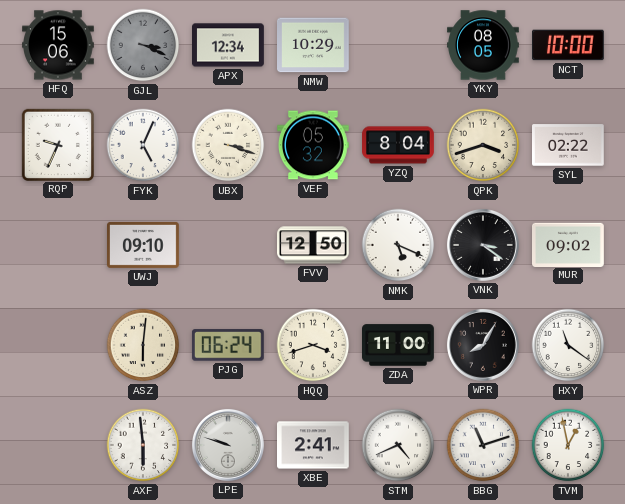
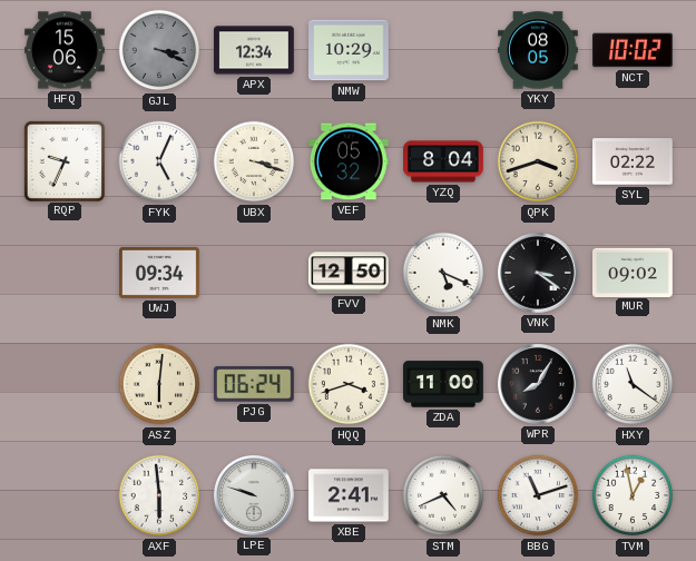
NCT: 10:00 -> 10:02 (634, 50)
UWJ: 09:10 -> 09:34 (160, 273)
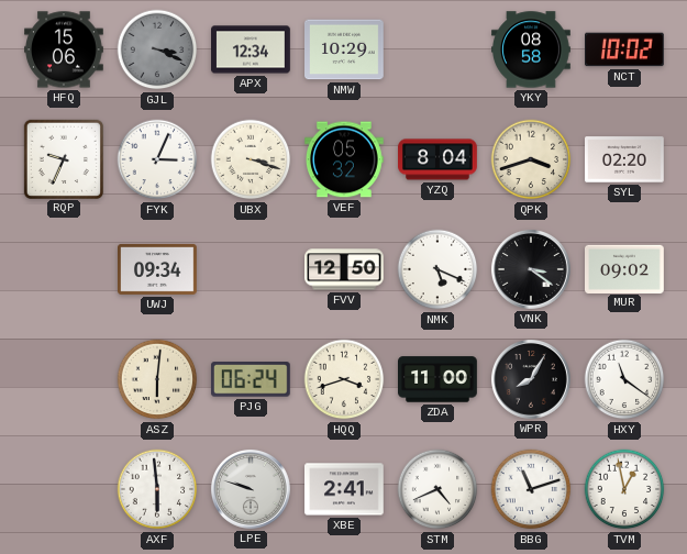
YKY: 08:05 -> 08:58 (532, 49)
FYK: 5:04 -> 3:04 (157, 159)
SYL: 02:22 -> 02:20 (625, 159)
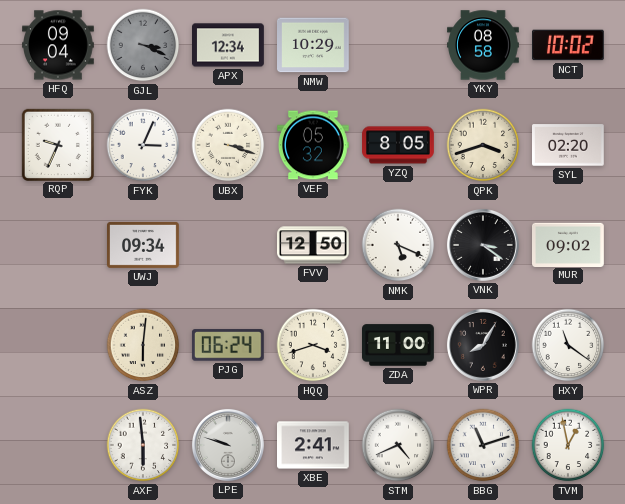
HFQ: 15:06 -> 09:04 (59, 45)
YZQ: 8:04 -> 8:05 (398, 145)
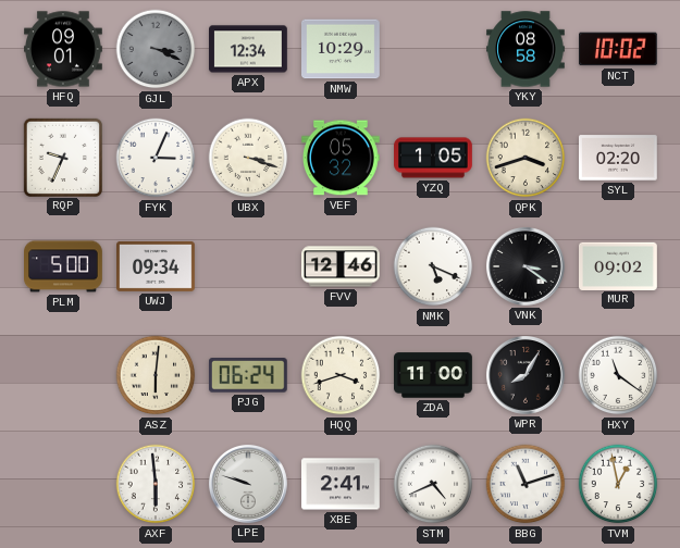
HFQ: 09:04 -> 09:01 (64, 49)
YZQ: 8:05 -> 1:05 (433, 158)
PLM: none -> 5:00 (64, 266)
FVV: 12:50 -> 12:46 (342, 266)
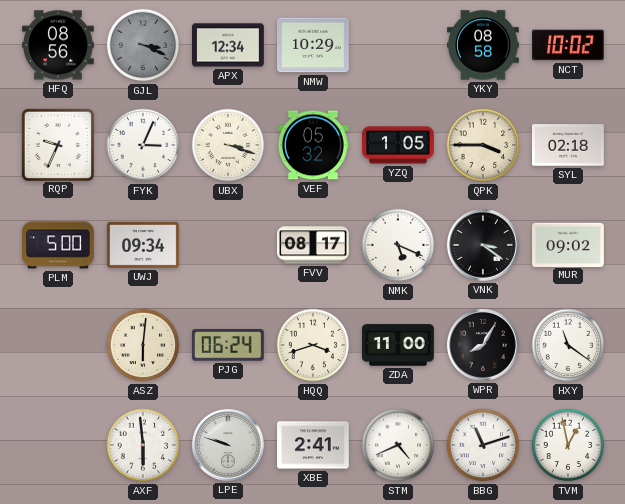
HFQ: 09:01 -> 08:56 (59, 45)
QPK: 3:42 -> 3:45 (483, 145)
SYL: 02:20 -> 02:18 (569, 145)
FVV: 12:46 -> 08:17 (314, 245)
